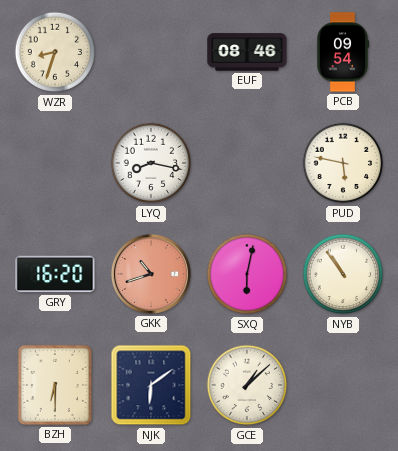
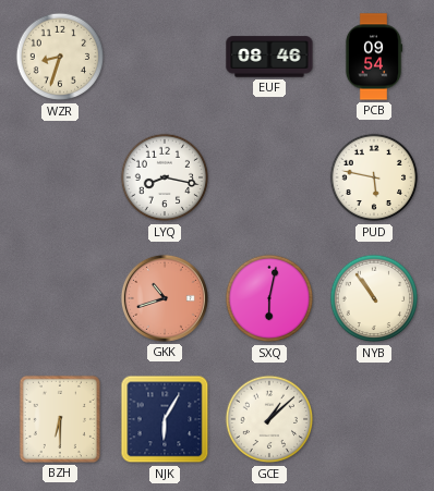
GRY: 16:20 -> none (55, 274)
NJK: 6:09 -> 6:05 (165, 419)
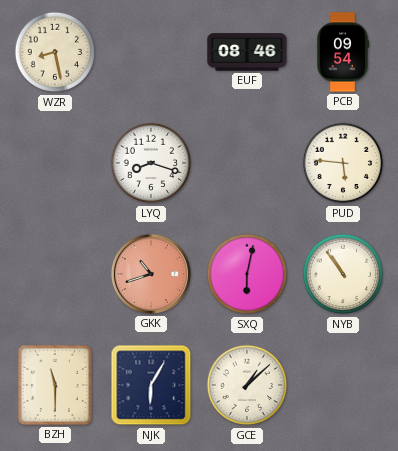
WZR: 8:33 -> 8:28 (55, 52)
LYQ: 8:17 -> 8:18 (151, 163)
PUD: 5:47 -> 5:46 (343, 163)
BZH: 6:30 -> 11:30 (55, 385)
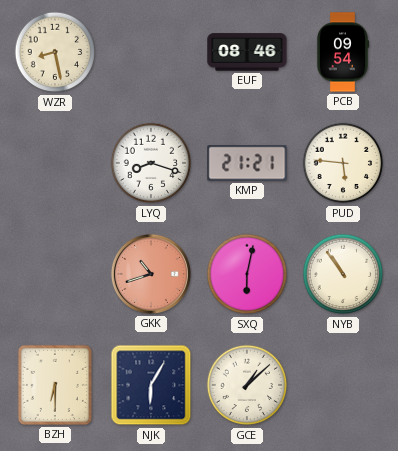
KMP: none -> 21:21 (247, 163)
BZH: 11:30 -> 6:30 (55, 385)
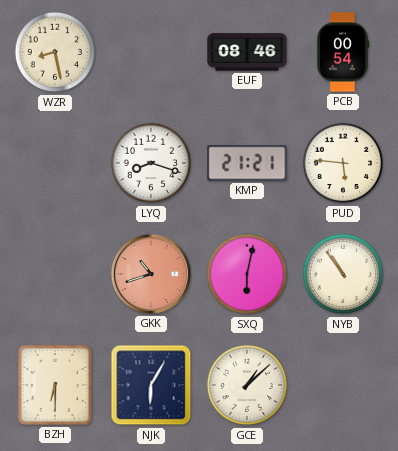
PCB: 09:54 -> 00:54 (343, 52)
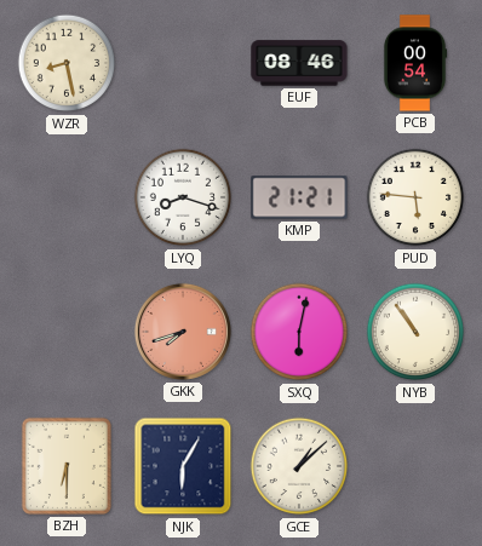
GKK: 10:42 -> 7:42 (183, 332)
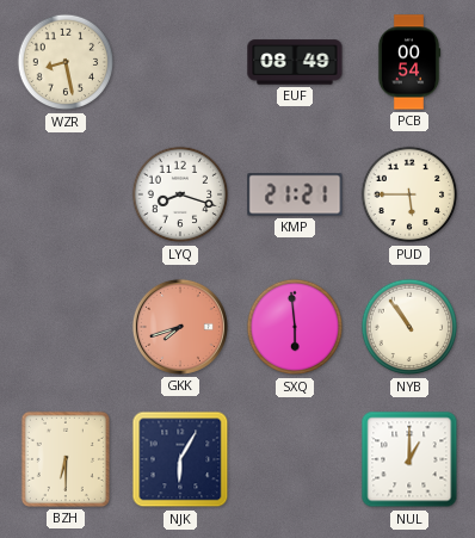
EUF: 08:46 -> 08:49 (295, 62)
PUD: 5:46 -> 5:45 (409, 194)
SXQ: 6:02 -> 5:59 (295, 327)
GCE: 1:08 -> none (299, 466)
NUL: none -> 1:00 (409, 459)
